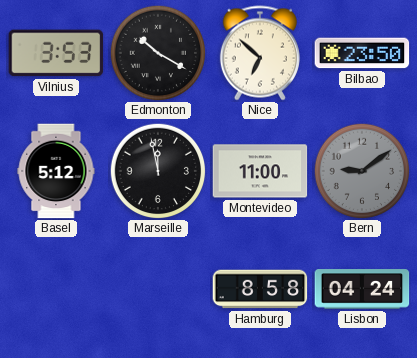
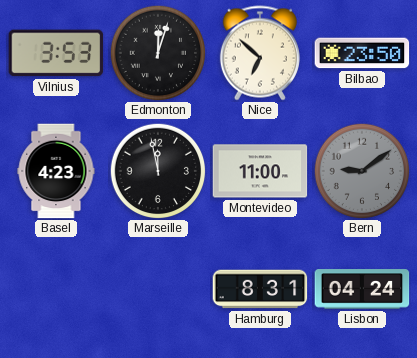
Edmonton: 10:20 -> 12:03 (158, 53)
Basel: 5:12 -> 4:23 (56, 171)
Hamburg: 8:58 -> 8:31 (260, 289)
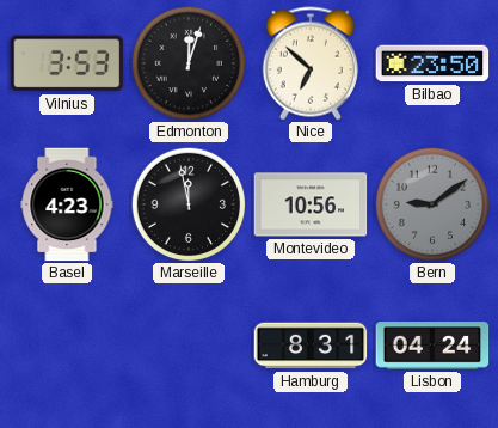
Montevideo: 11:00 -> 10:56 (311, 204)
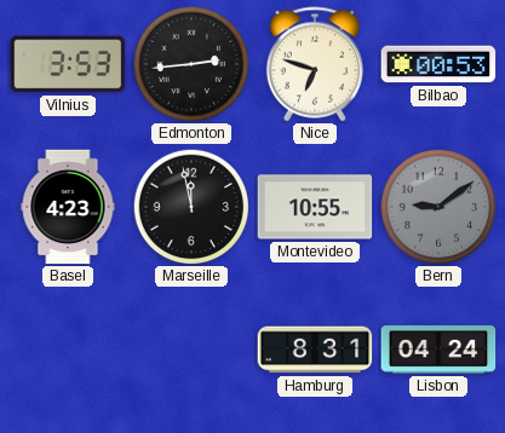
Edmonton: 12:03 -> 2:44 (191, 64)
Nice: 6:52 -> 6:48 (315, 64)
Bilbao: 23:50 -> 00:53 (438, 64)
Montevideo: 10:56 -> 10:55 (315, 207)
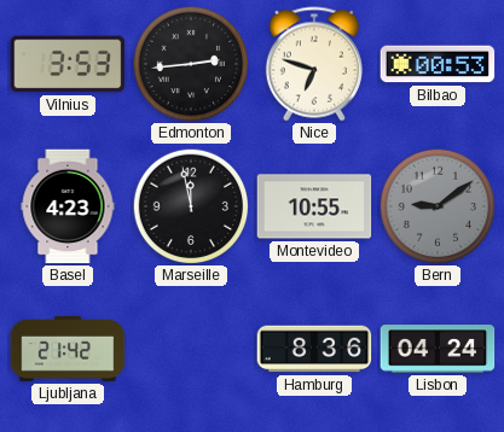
Ljubljana: none -> 21:42 (68, 349)
Hamburg: 8:31 -> 8:36 (314, 349)
